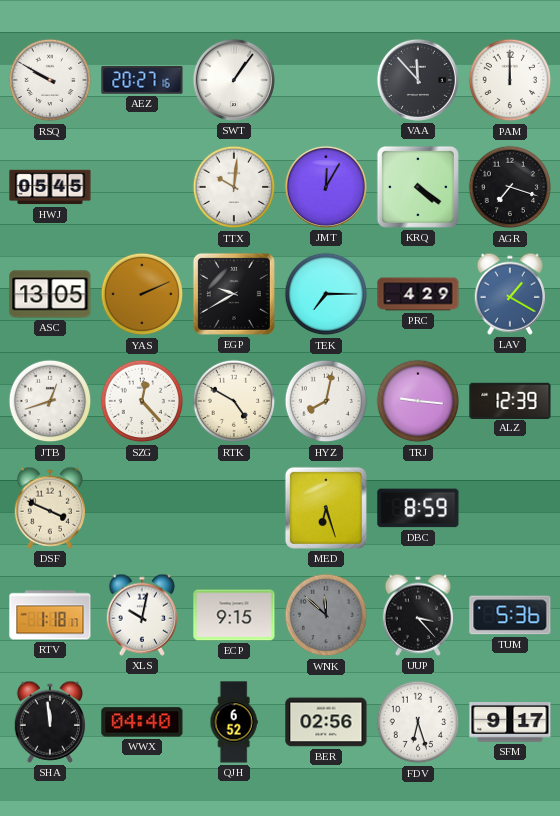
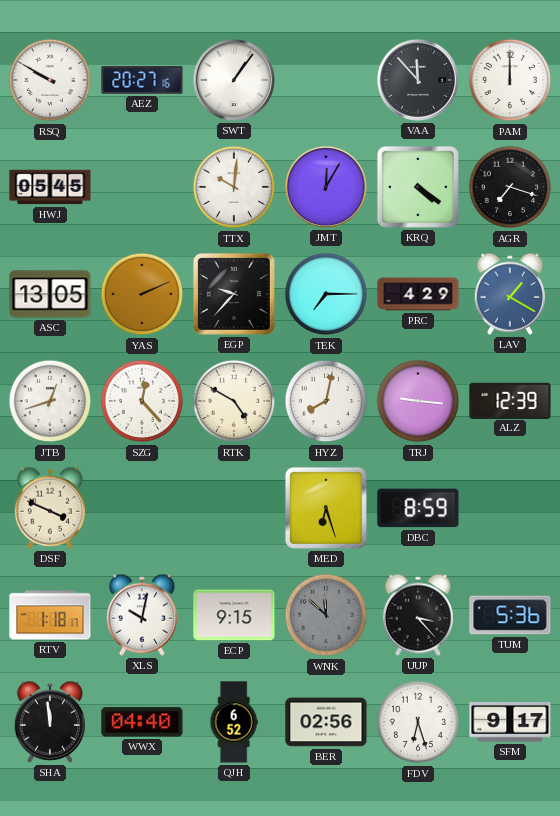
EGP: 9:40 -> 9:37 (234, 294)
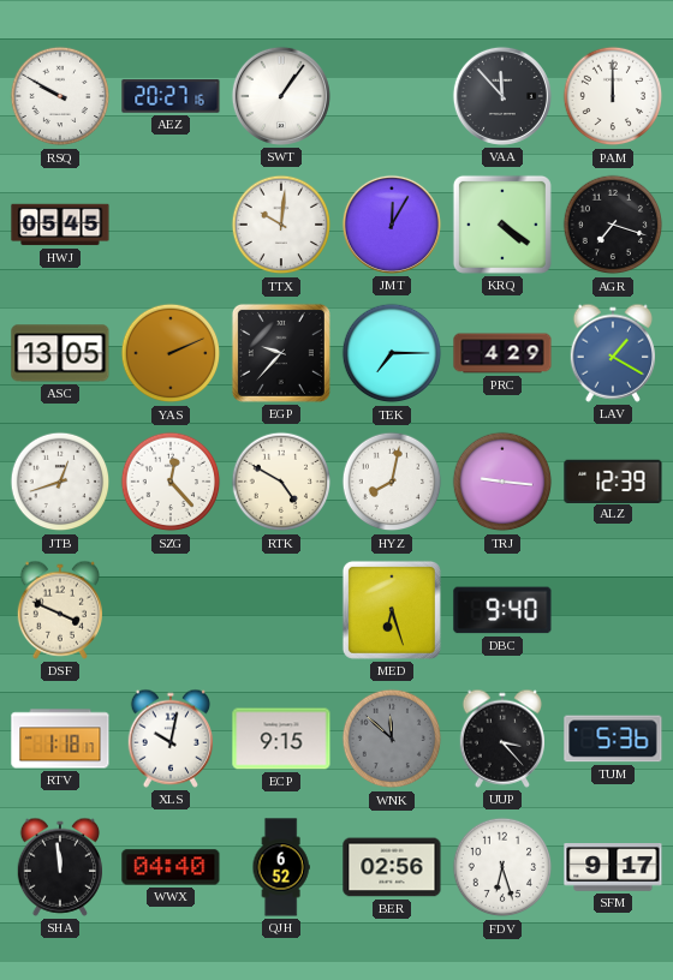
DBC: 8:59 -> 9:40 (502, 610)
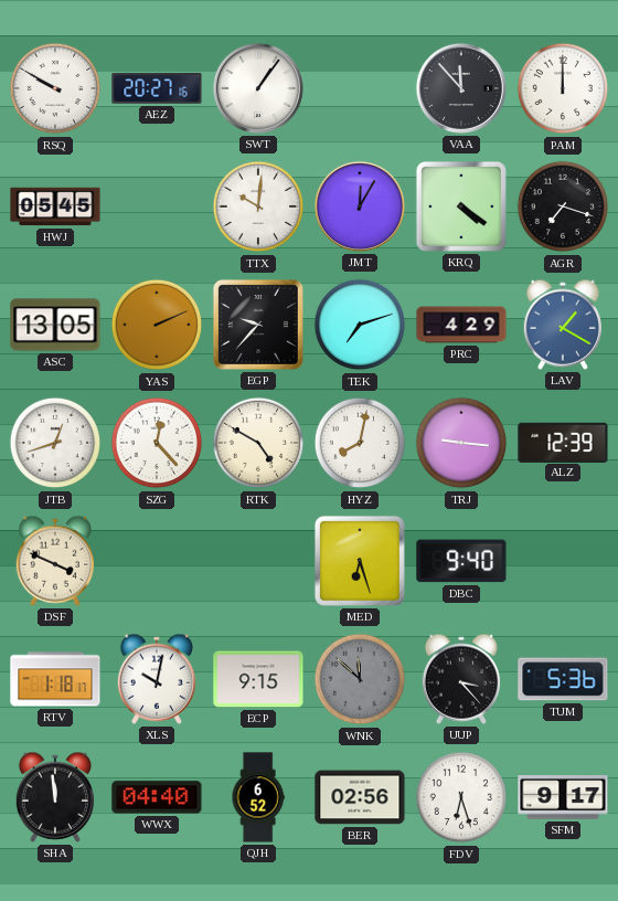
TEK: 7:15 -> 7:12 (360, 325)
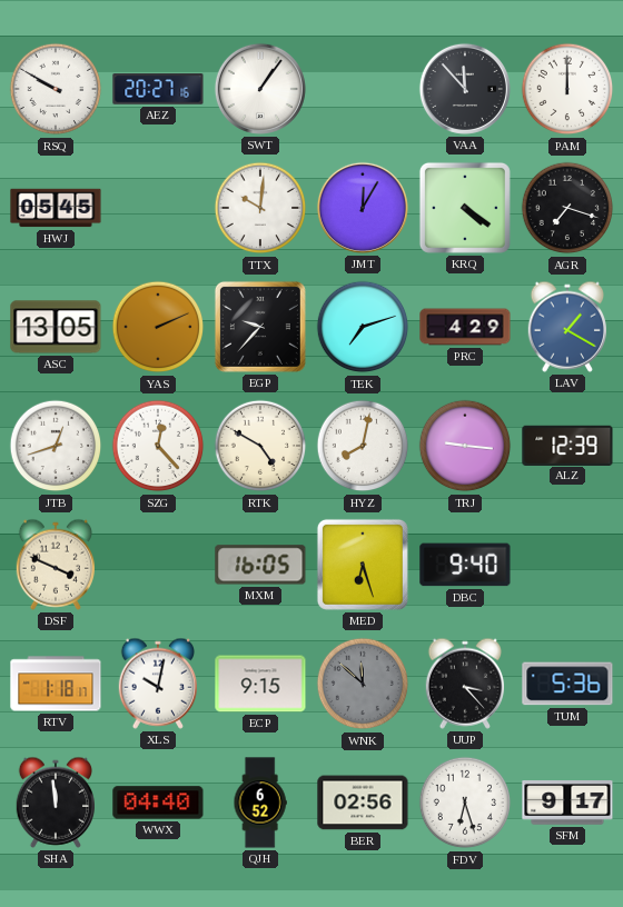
MXM: none -> 16:05 (260, 565)
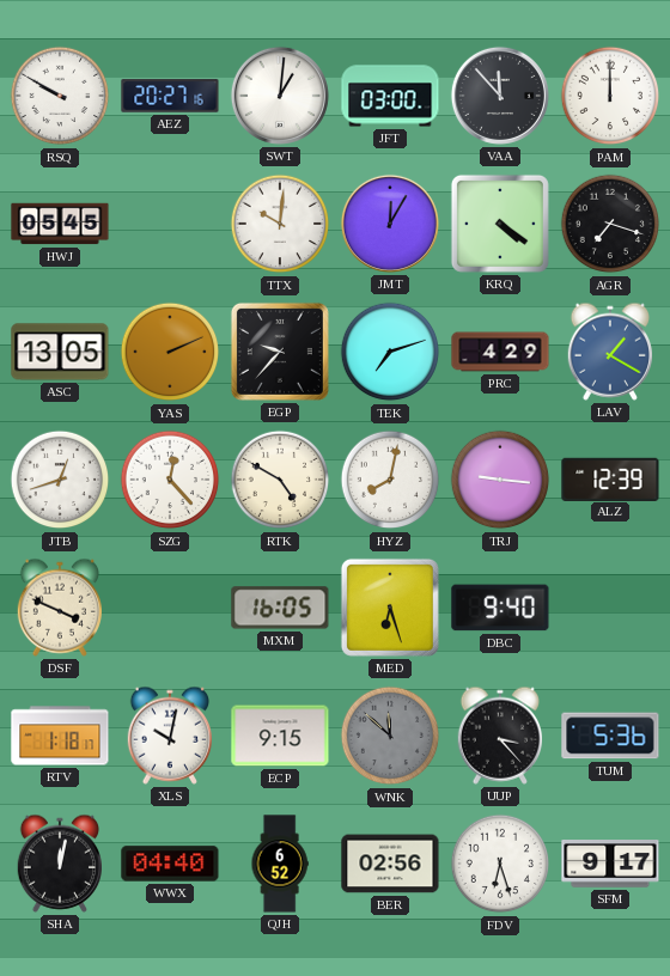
SWT: 1:06 -> 1:01 (280, 96)
JFT: none -> 03:00 (390, 96)
SHA: 11:59 -> 12:02 (59, 864)
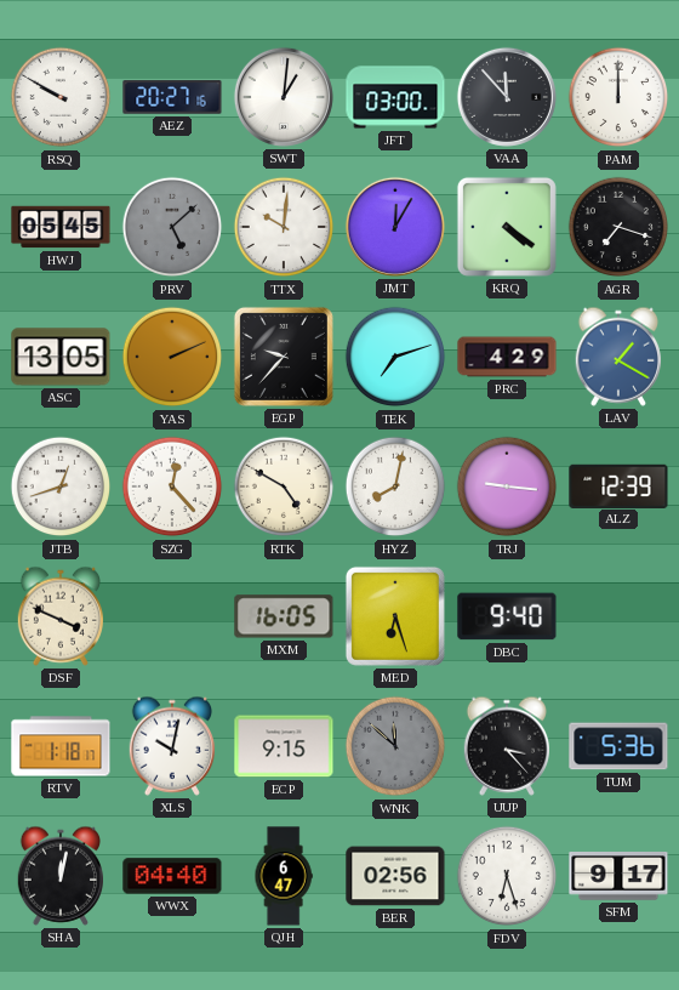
PRV: none -> 5:08 (172, 227)
QJH: 6:52 -> 6:47 (284, 876)
